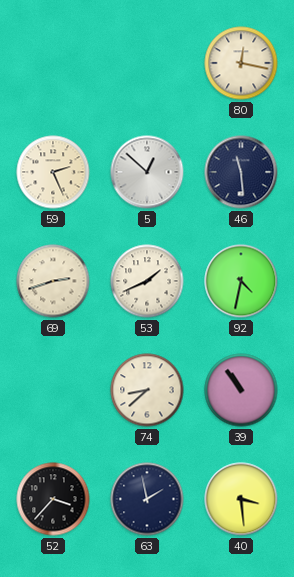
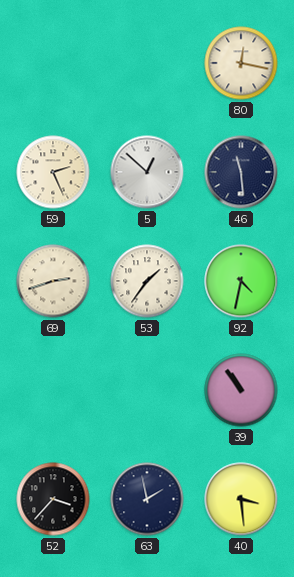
53: 1:41 -> 1:36 (147, 281)
74: 8:38 -> none (147, 390)
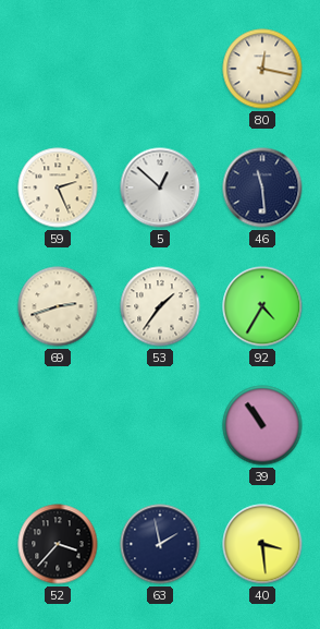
92: 4:32 -> 4:35 (262, 306)
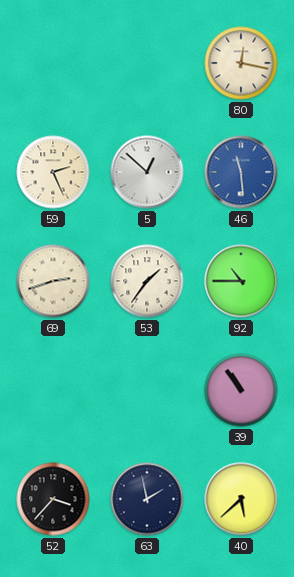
46 dial: navy -> blue (241, 172)
92: 4:35 -> 10:45 (241, 281)
40: 3:29 -> 5:38 (241, 499)
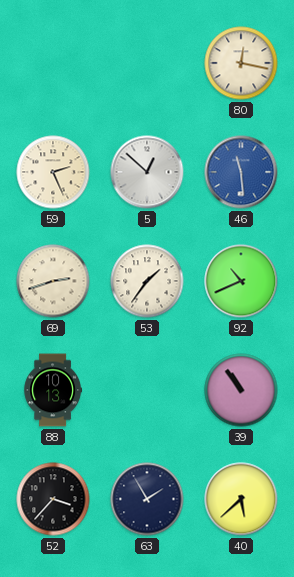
92: 10:45 -> 10:41 (241, 281)
88: none -> 10:13 (52, 390)
63: 1:58 -> 1:55 (147, 499)
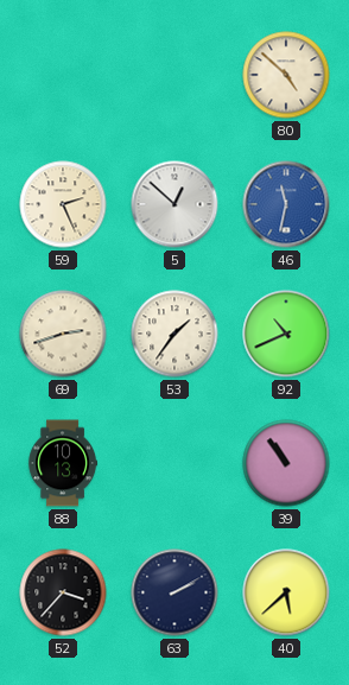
80: 12:17 -> 4:52 (286, 75)
46: 11:29 -> 11:32 (286, 204)
63: 1:55 -> 2:10 (174, 592)
